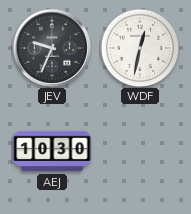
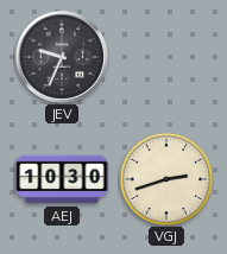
WDF: 12:32 -> none (140, 48)
VGJ: none -> 2:42 (166, 179)
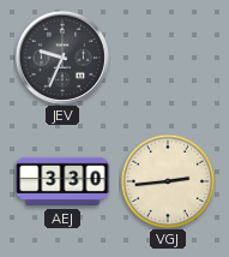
AEJ: 10:30 -> 3:30 (62, 181)
VGJ: 2:42 -> 2:44 (168, 181)
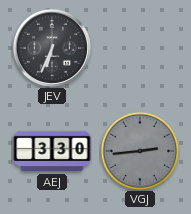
JEV: 9:34 -> 6:34 (52, 48)
VGJ dial: cream -> grey (140, 151)
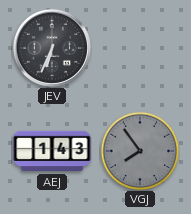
AEJ: 3:30 -> 1:43 (52, 151)
VGJ: 2:44 -> 7:54 (140, 151)
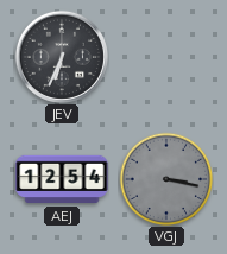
AEJ: 1:43 -> 12:54 (62, 179)
VGJ: 7:54 -> 3:17 (166, 179)
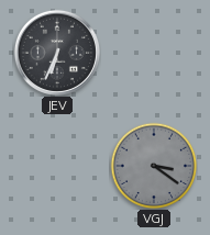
AEJ: 12:54 -> none (62, 179)
VGJ: 3:17 -> 3:21 (154, 166)
